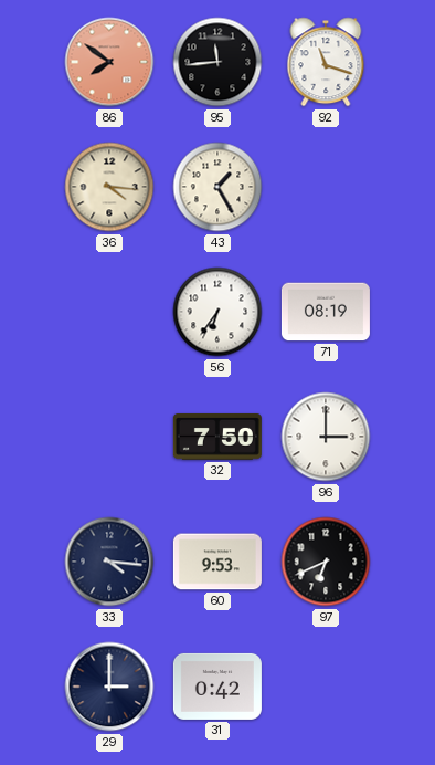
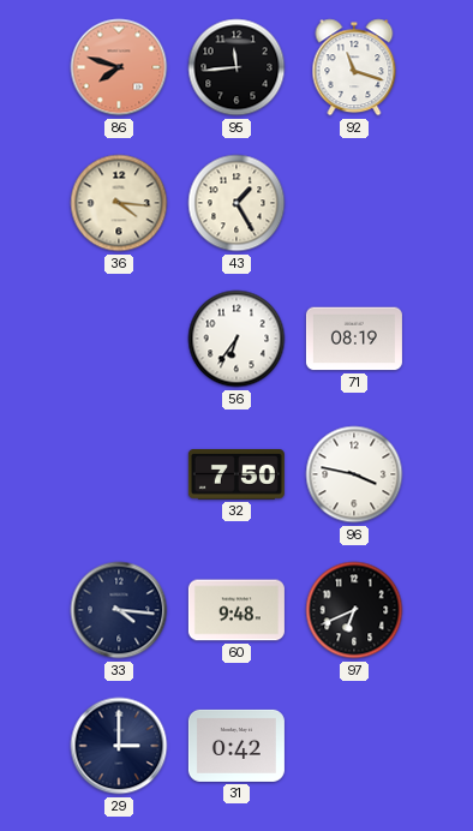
86: 7:51 -> 7:48 (119, 67)
96: 3:00 -> 3:47 (354, 474)
60: 9:53 -> 9:48 (237, 610)
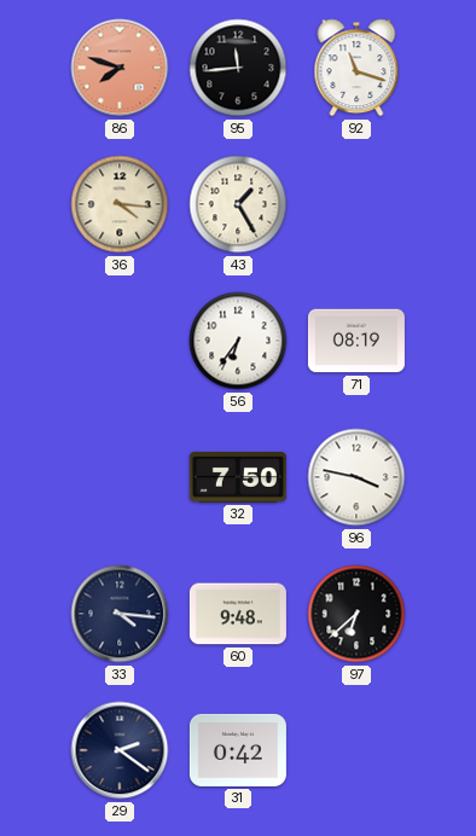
97: 6:41 -> 6:38 (356, 614)
29: 3:00 -> 2:21 (120, 750)
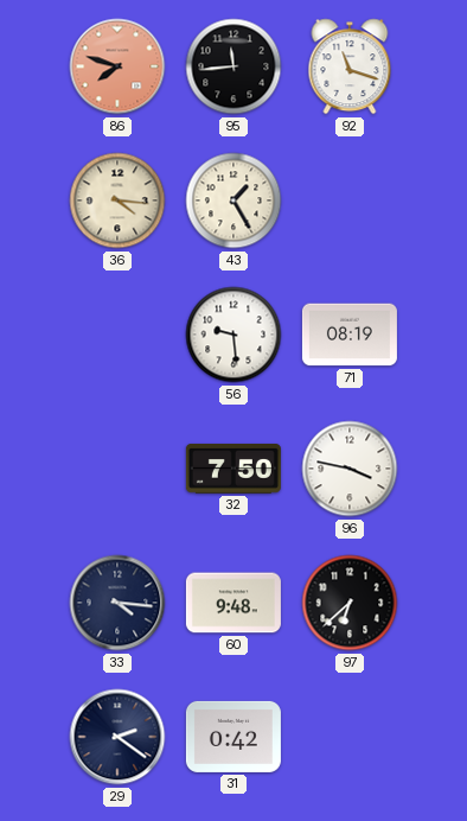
56: 6:36 -> 9:29 (233, 335)
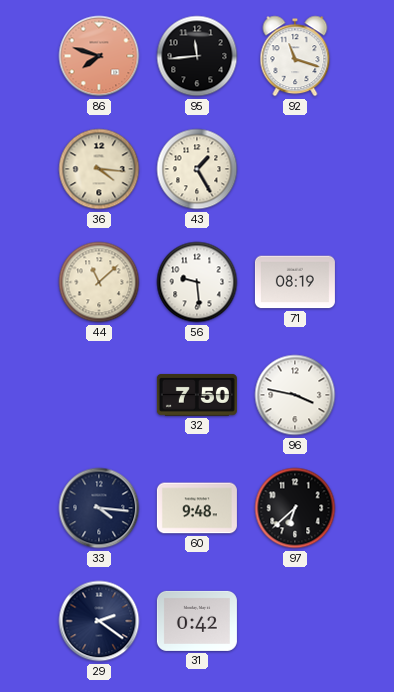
44: none -> 11:08 (99, 282)
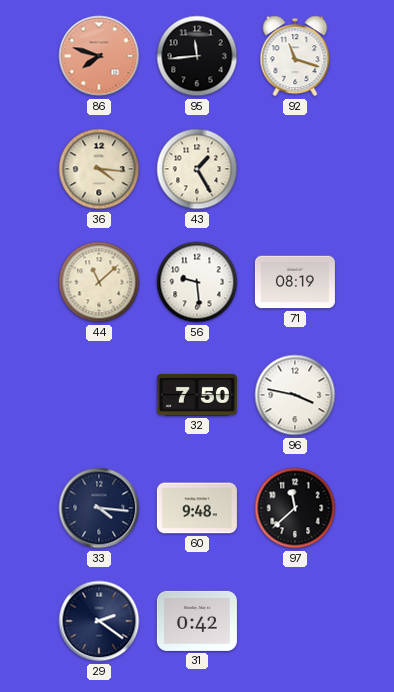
97: 6:38 -> 11:38 (295, 508)
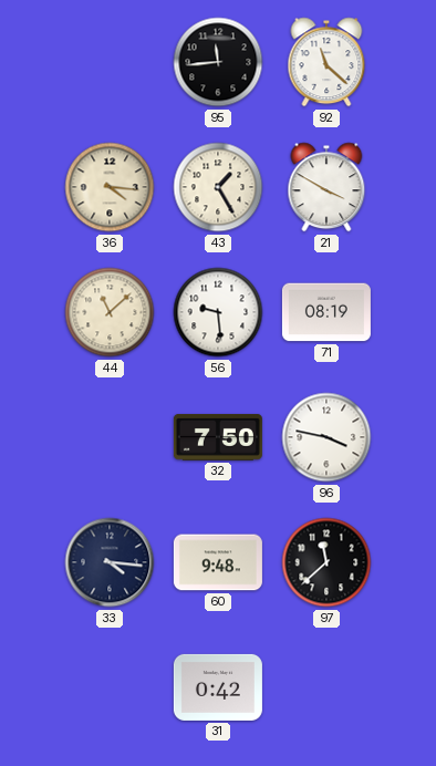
86: 7:48 -> none (99, 56)
92: 11:18 -> 11:22 (326, 62)
21: none -> 3:50 (326, 187)
29: 2:21 -> none (99, 621)
